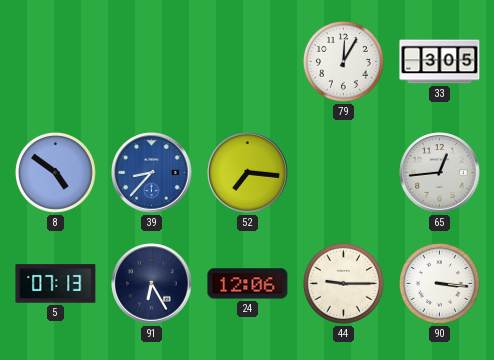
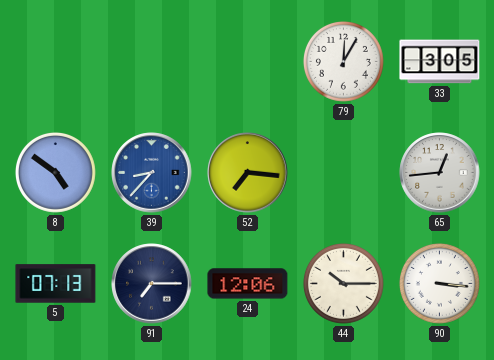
91: 6:25 -> 7:15 (152, 284)
44: 9:15 -> 10:15 (343, 283)
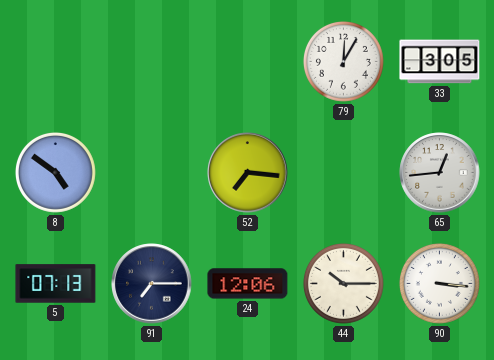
39: 8:37 -> none (152, 173)
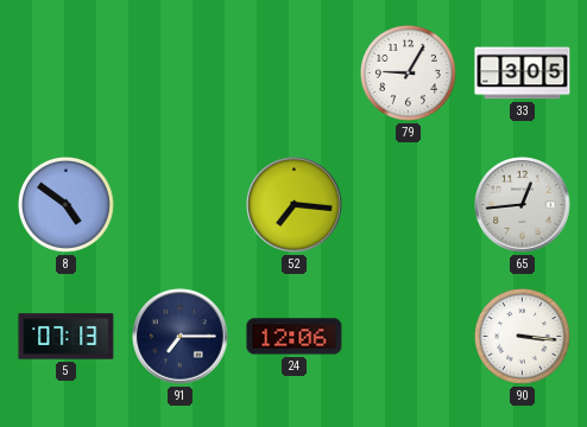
79: 12:05 -> 9:05 (408, 72)
44: 10:15 -> none (343, 283)
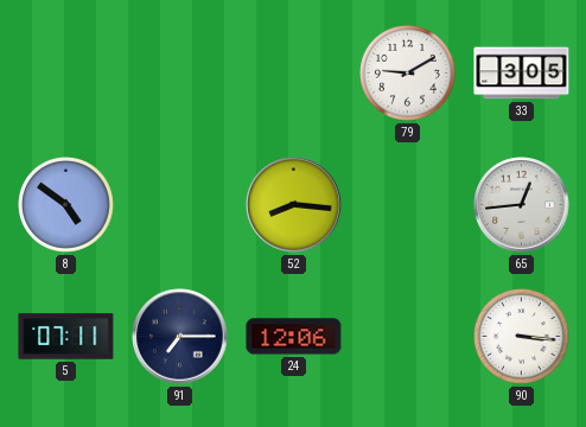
79: 9:05 -> 9:10 (407, 72)
52: 7:16 -> 8:16 (294, 205)
5: 07:13 -> 07:11 (66, 337)
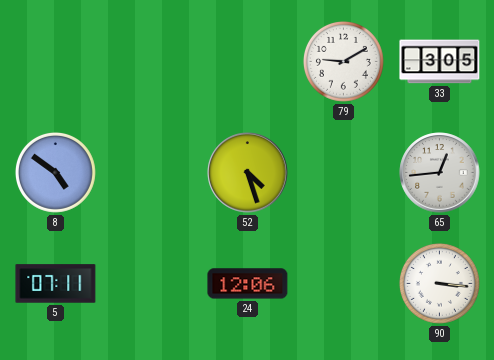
52: 8:16 -> 4:27 (248, 173)
91: 7:15 -> none (180, 337)
